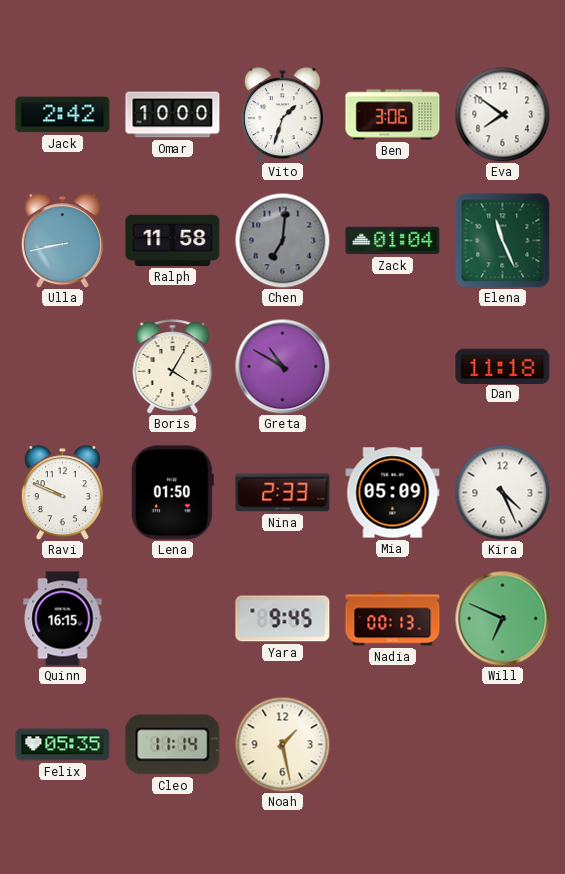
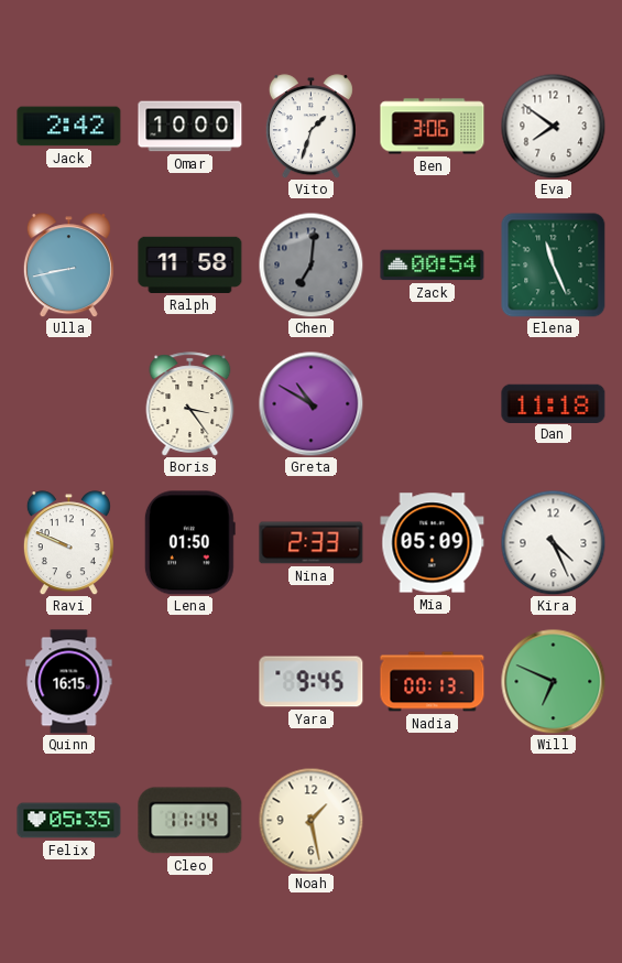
Zack: 01:04 -> 00:54 (433, 266)
Boris: 4:05 -> 3:24 (190, 404)
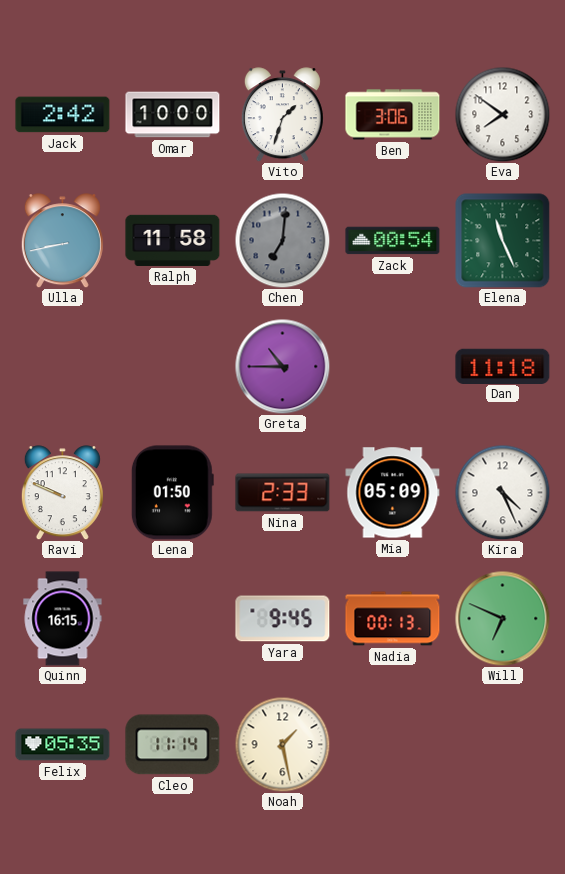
Boris: 3:24 -> none (190, 404)
Greta: 10:50 -> 10:45 (282, 366)
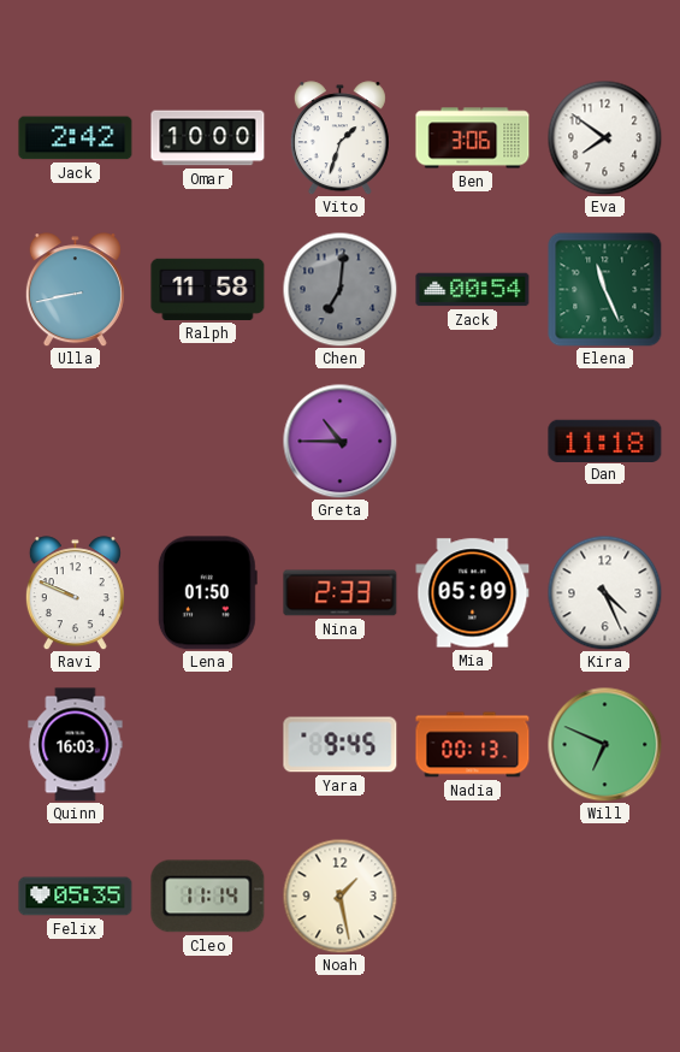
Quinn: 16:15 -> 16:03 (76, 745)
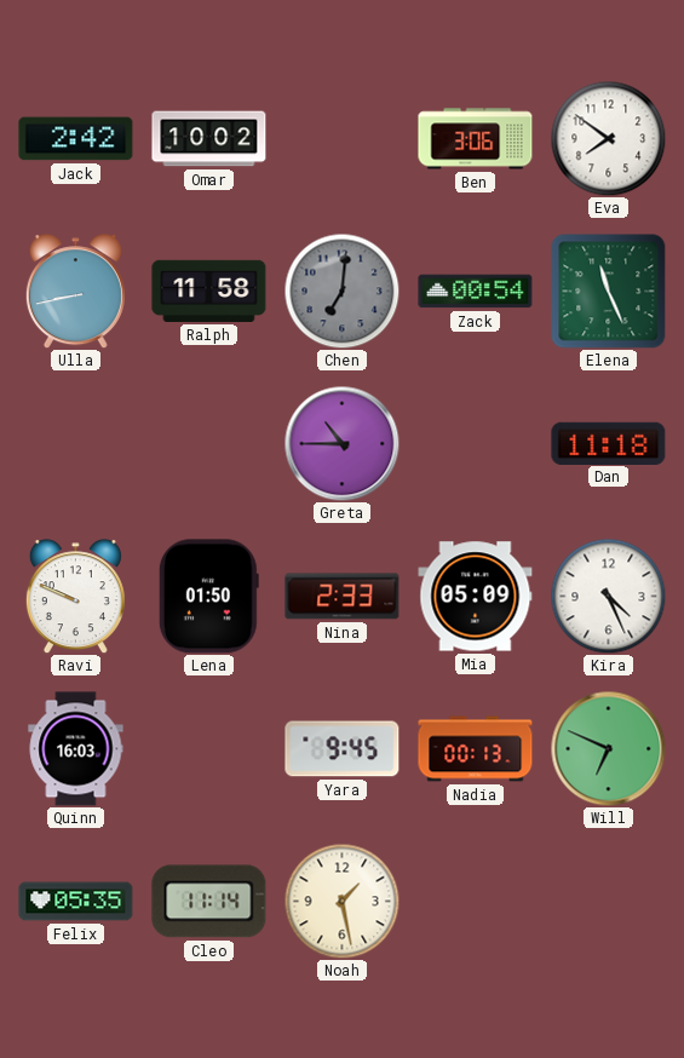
Omar: 10:00 -> 10:02 (209, 139)
Vito: 1:33 -> none (339, 138)
